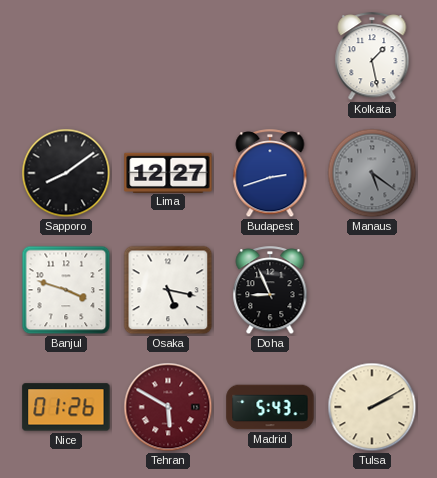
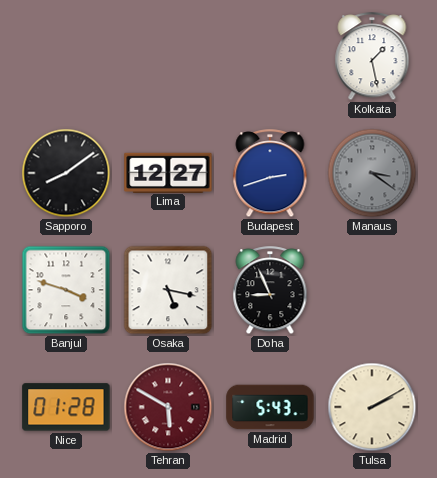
Manaus: 5:21 -> 3:21 (372, 173)
Nice: 01:26 -> 01:28 (66, 407)
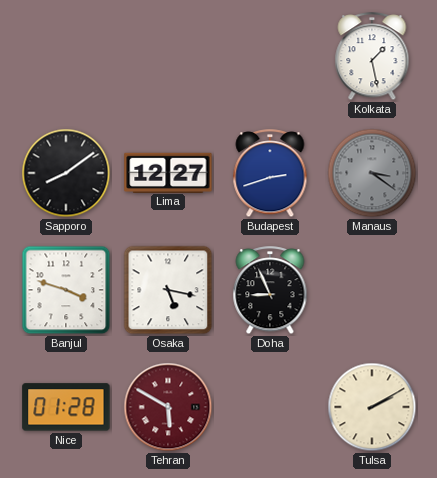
Madrid: 5:43 -> none (270, 407)
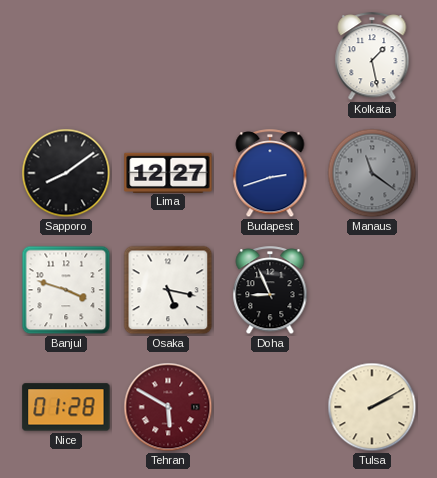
Manaus: 3:21 -> 11:21 (372, 173)
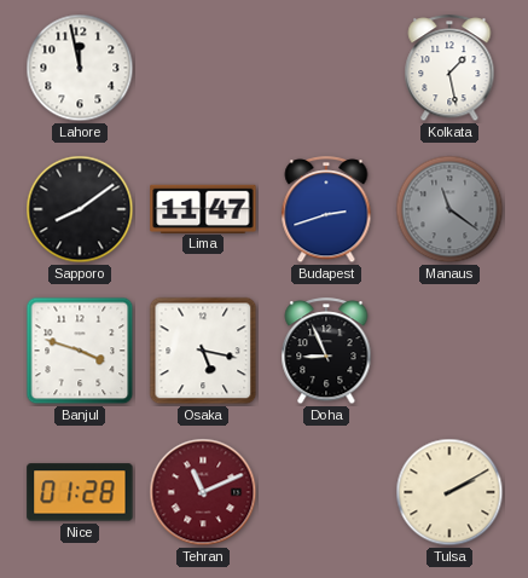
Lahore: none -> 11:58 (80, 68)
Lima: 12:27 -> 11:47 (203, 208)
Tehran: 5:50 -> 11:11 (203, 492)
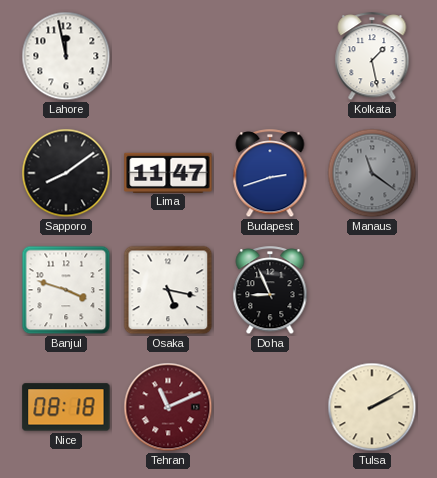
Nice: 01:28 -> 08:18 (66, 407)
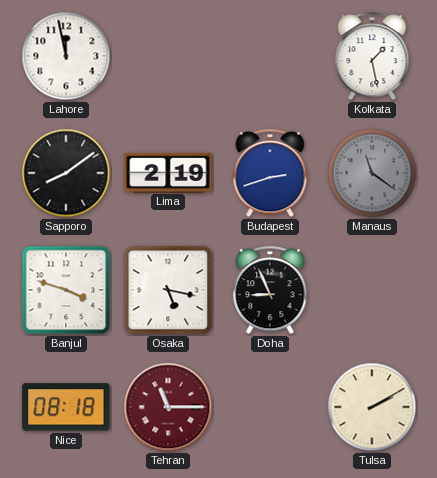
Lima: 11:47 -> 2:19 (168, 172)
Tehran: 11:11 -> 11:15 (168, 407)
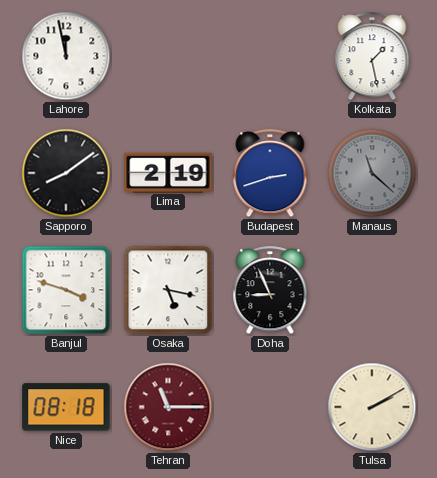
Manaus: 11:21 -> 11:22 (372, 173)
